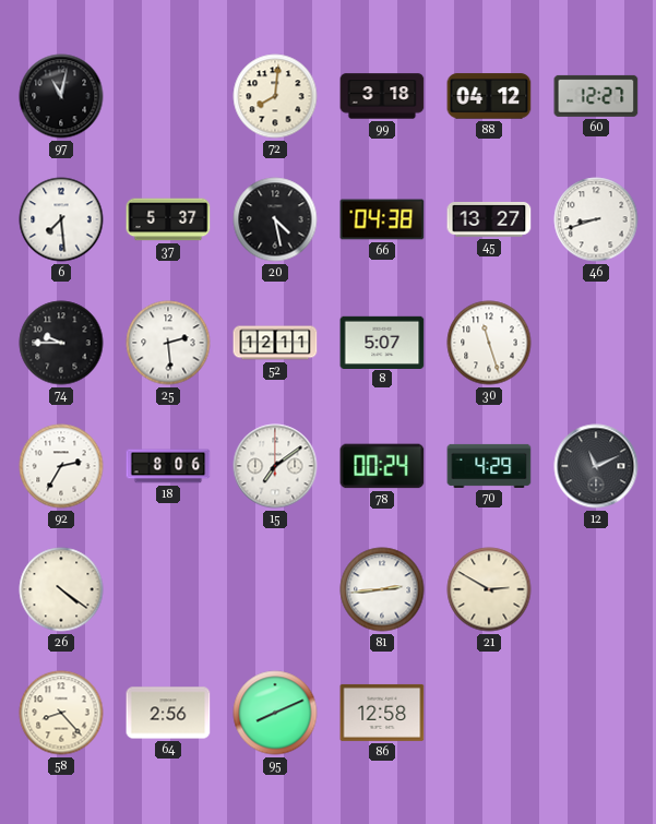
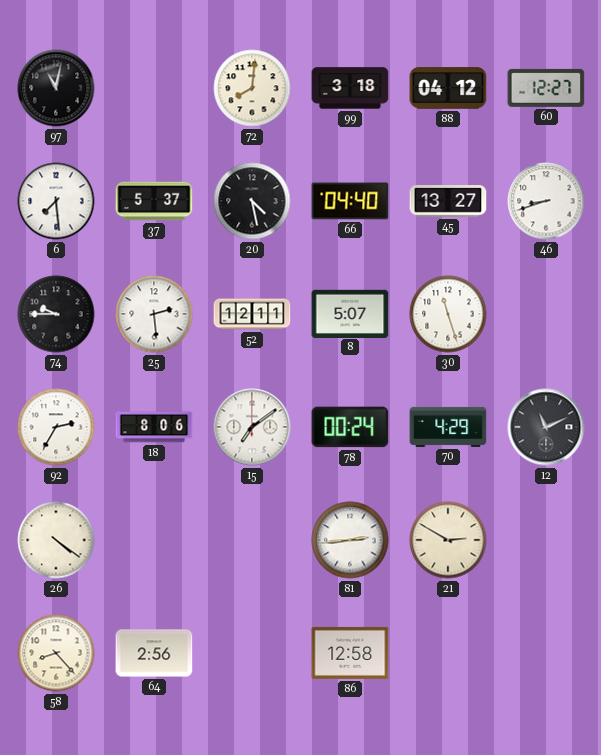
66: 04:38 -> 04:40 (350, 201)
95: 8:11 -> none (275, 713)
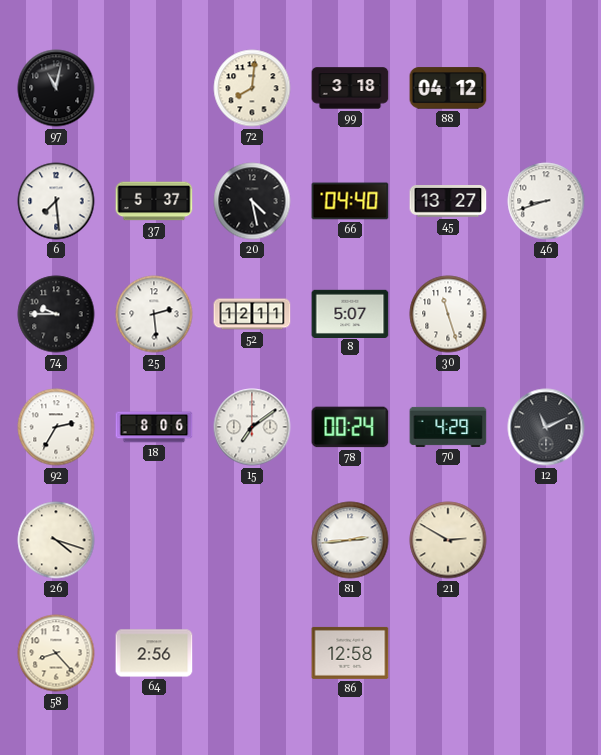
60: 12:27 -> none (546, 88)
26: 4:21 -> 4:18 (56, 540)
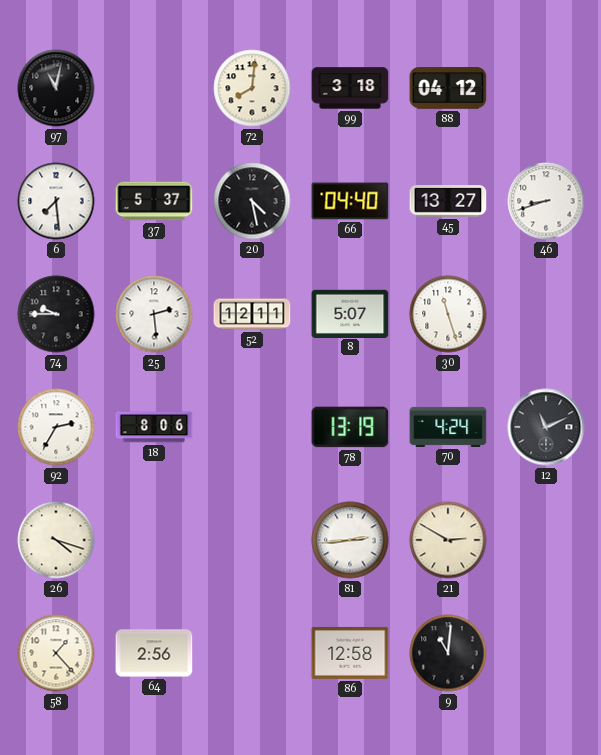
15: 7:09 -> none (252, 427)
78: 00:24 -> 13:19 (350, 427)
70: 4:29 -> 4:24 (448, 427)
58: 8:23 -> 1:23 (56, 653)
9: none -> 11:01 (448, 653)
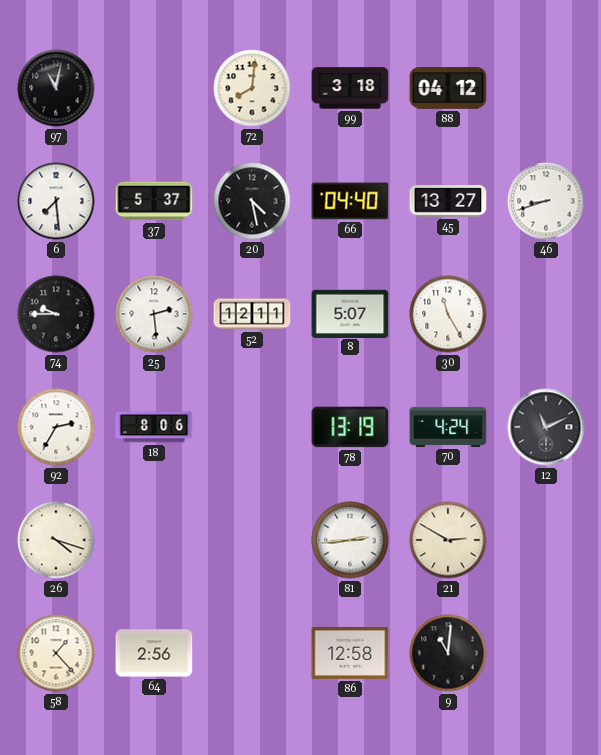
30: 11:27 -> 11:25 (448, 314)
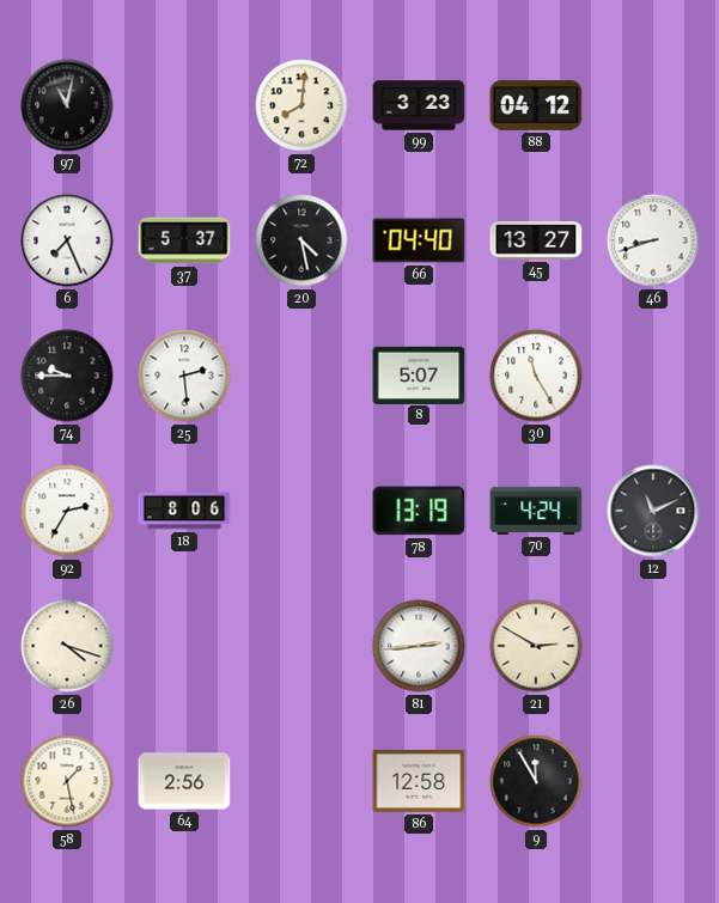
99: 3:18 -> 3:23 (419, 105)
6: 7:29 -> 7:26 (67, 240)
52: 12:11 -> none (252, 314)
58: 1:23 -> 1:28 (67, 781)
9: 11:01 -> 11:55 (536, 781)
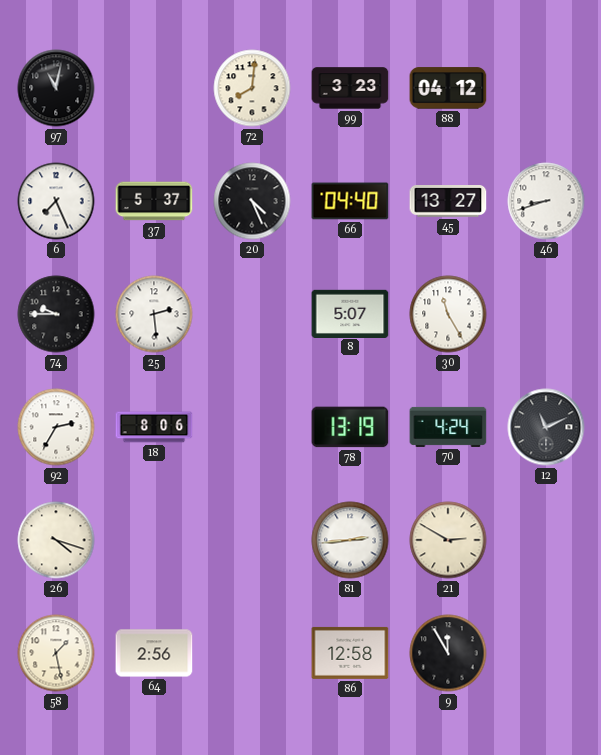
20: 4:28 -> 4:26 (252, 201)
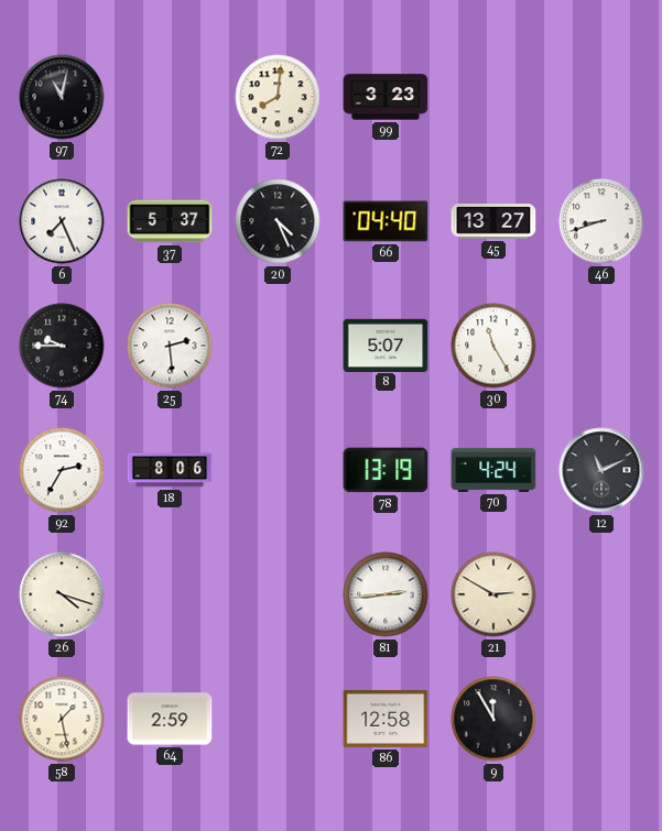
88: 04:12 -> none (448, 88)
64: 2:56 -> 2:59 (170, 719)
